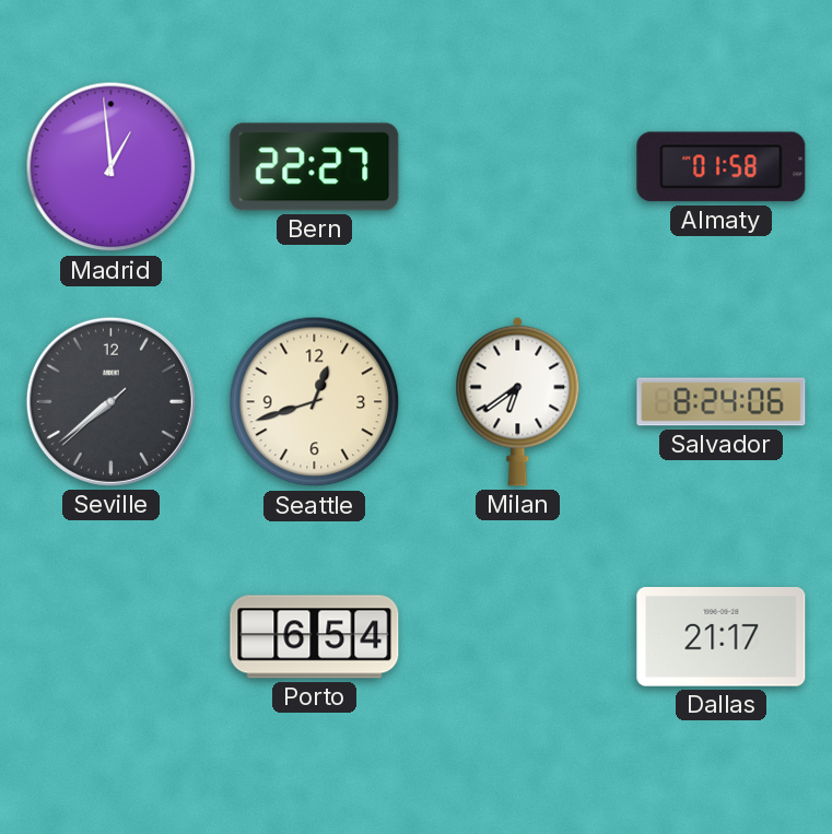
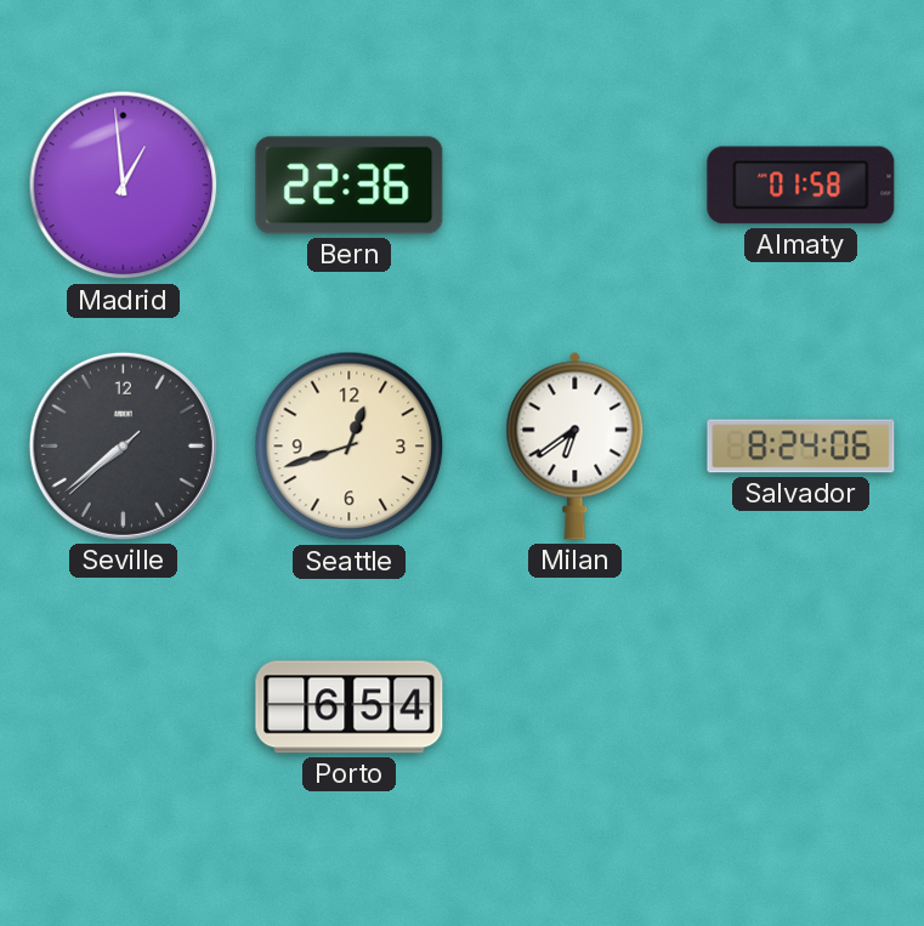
Bern: 22:27 -> 22:36 (350, 186)
Dallas: 21:17 -> none (722, 637)
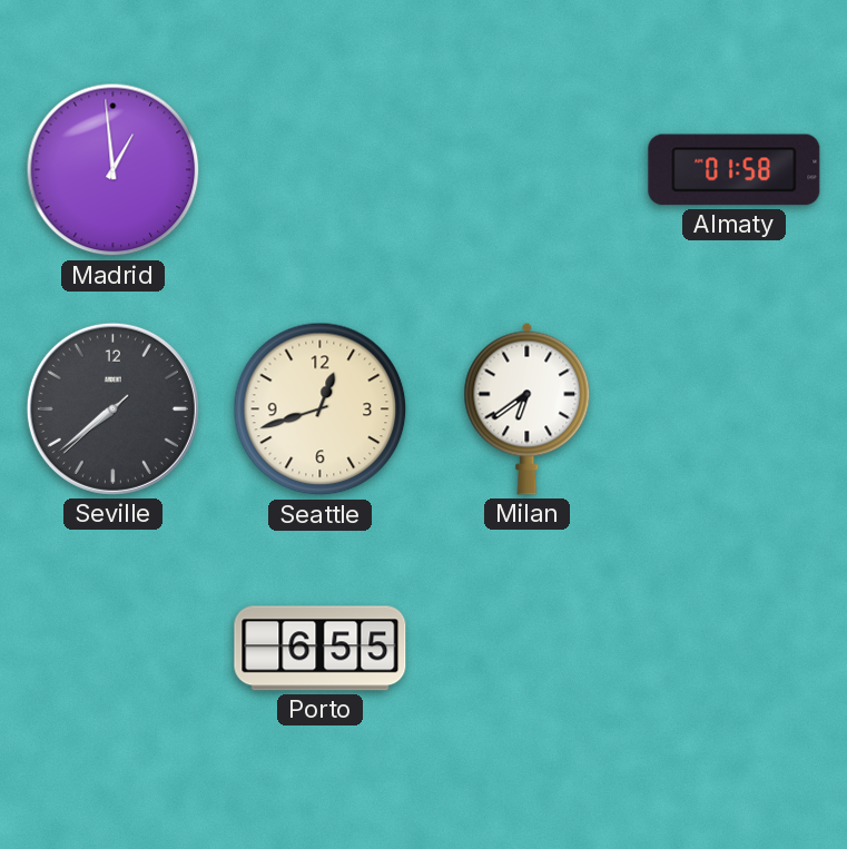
Bern: 22:36 -> none (350, 186)
Salvador: 8:24 -> none (801, 447)
Porto: 6:54 -> 6:55 (321, 649)
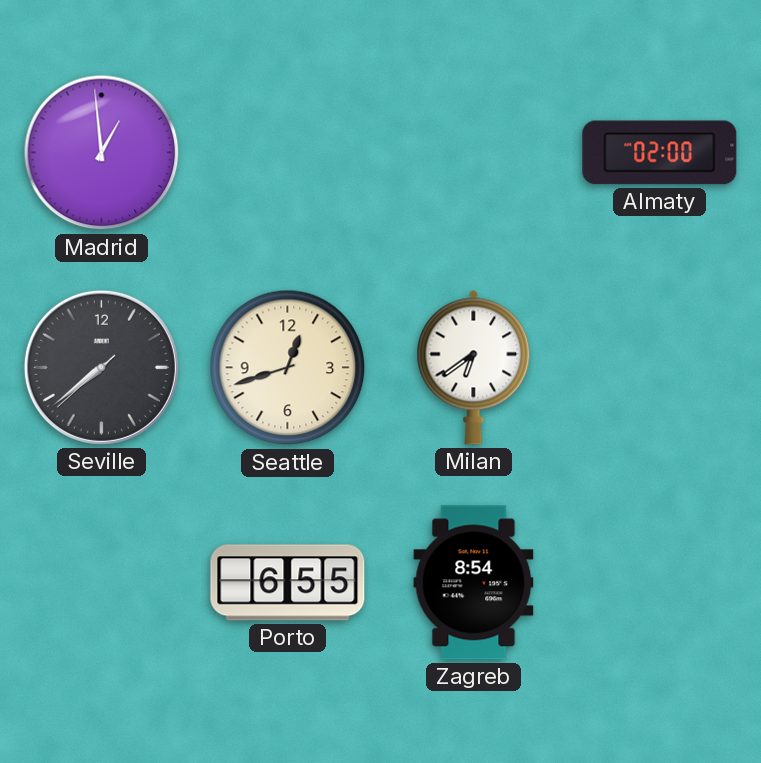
Almaty: 01:58 -> 02:00 (660, 153)
Zagreb: none -> 8:54 (474, 583)
